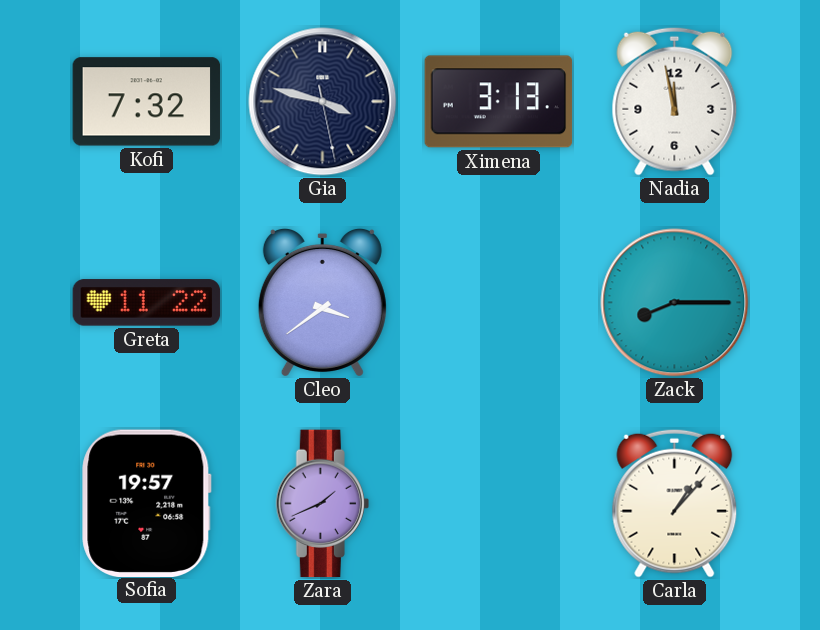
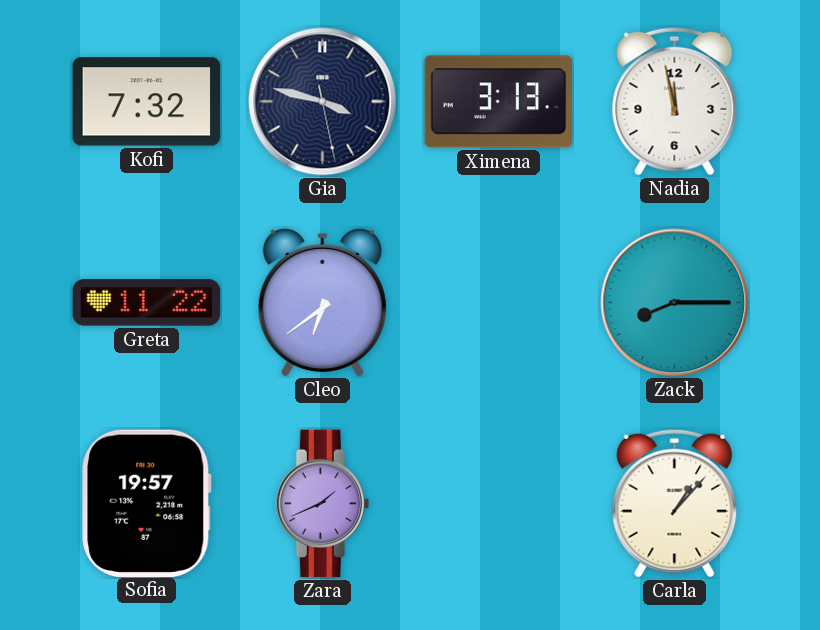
Cleo: 3:39 -> 6:39 (322, 302)
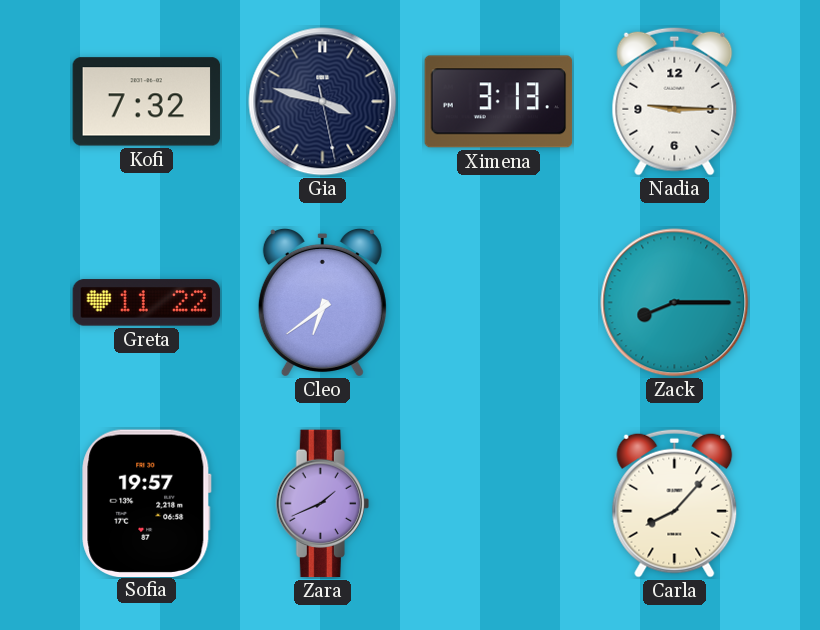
Nadia: 11:58 -> 9:15 (675, 101)
Carla: 1:07 -> 8:07 (675, 503)
